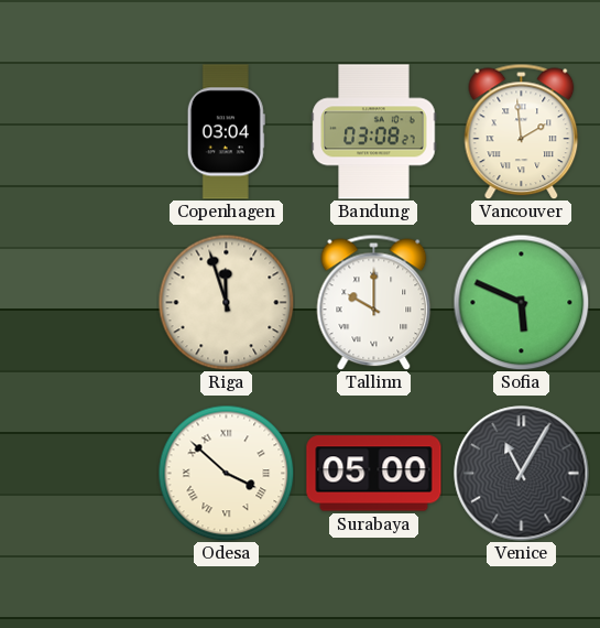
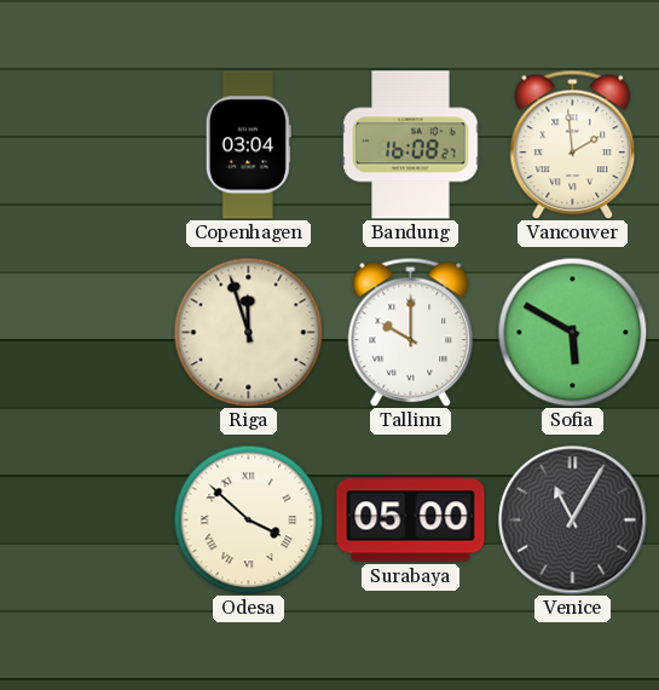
Bandung: 03:08 -> 16:08 (411, 145)
Sofia: 5:49 -> 5:50 (572, 332)
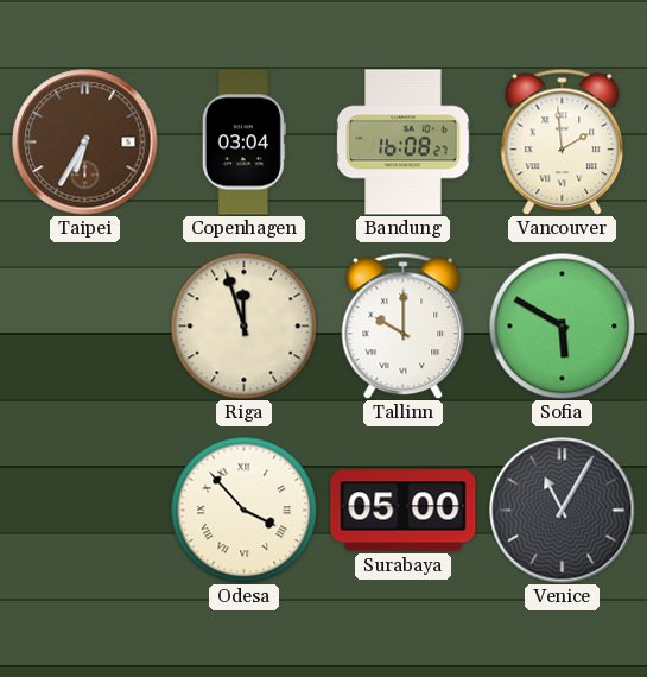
Taipei: none -> 6:35 (85, 143)
Odesa: 3:52 -> 3:53 (243, 510)
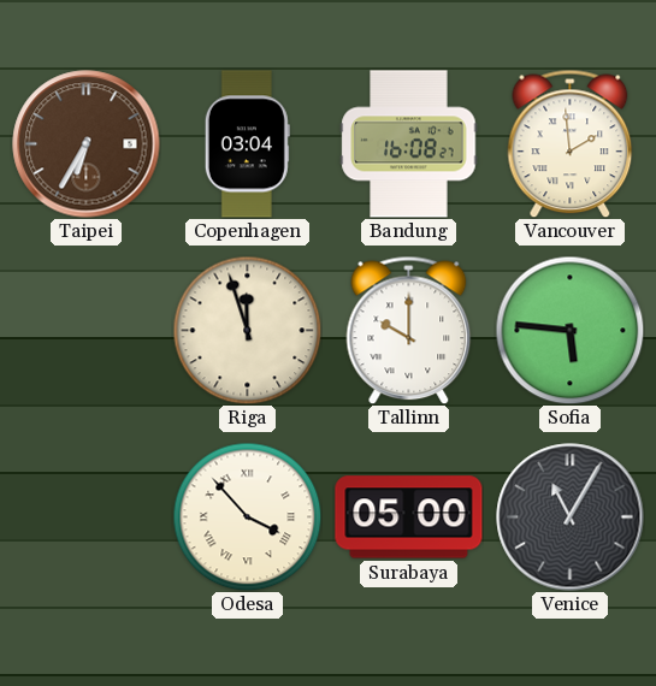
Sofia: 5:50 -> 5:46 (569, 330)
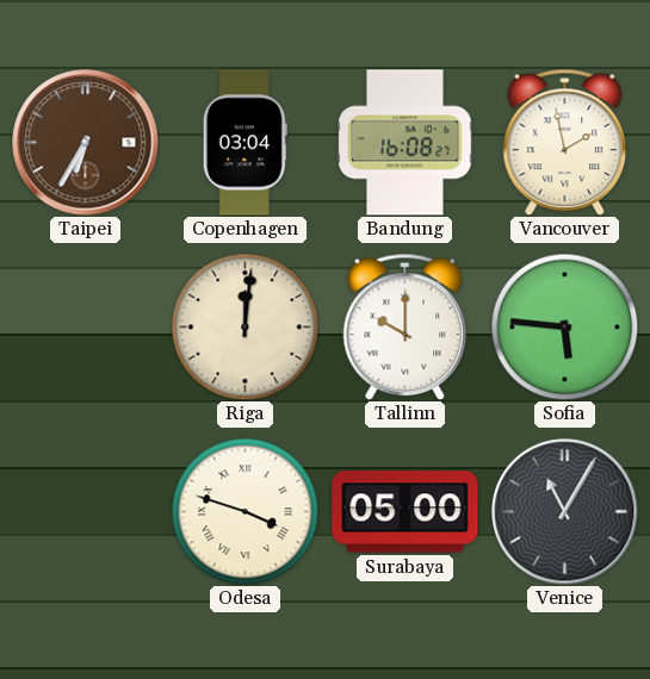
Vancouver: 1:59 -> 1:58 (565, 142)
Riga: 11:57 -> 12:01 (244, 326)
Odesa: 3:53 -> 3:48 (244, 511)
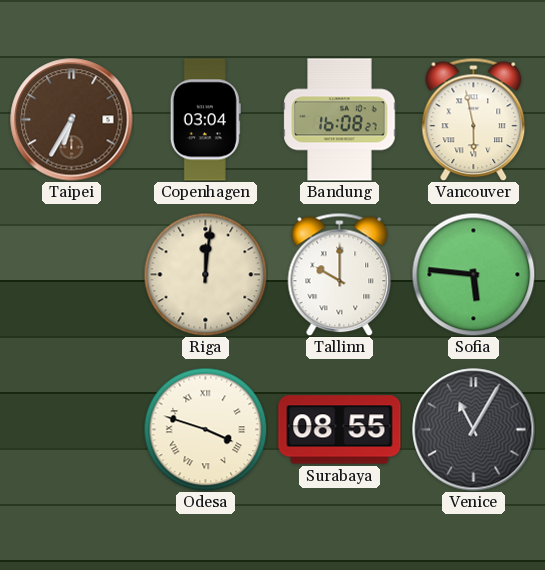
Vancouver: 1:58 -> 5:58 (474, 119)
Surabaya: 05:00 -> 08:55 (340, 430)
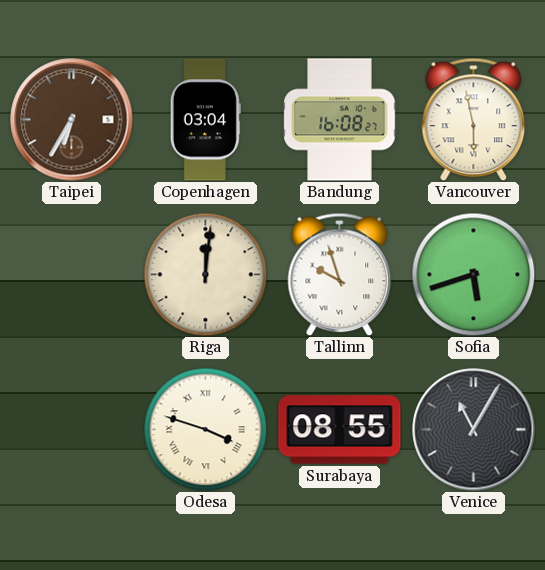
Tallinn: 10:00 -> 9:57 (340, 274)
Sofia: 5:46 -> 5:42 (473, 274)
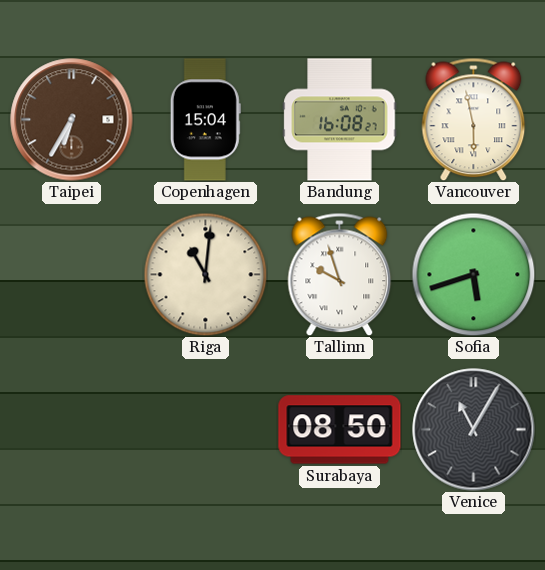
Copenhagen: 03:04 -> 15:04 (205, 120)
Riga: 12:01 -> 11:01 (205, 274)
Odesa: 3:48 -> none (205, 429)
Surabaya: 08:55 -> 08:50 (340, 430)
